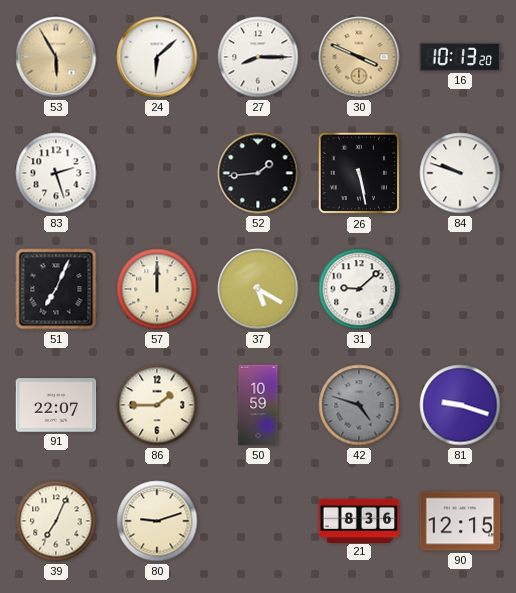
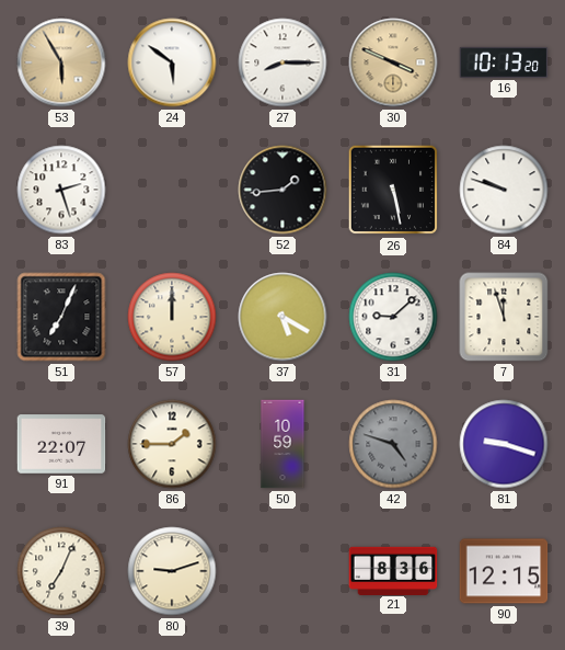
24: 6:08 -> 5:51 (172, 62)
7: none -> 11:57 (504, 317)
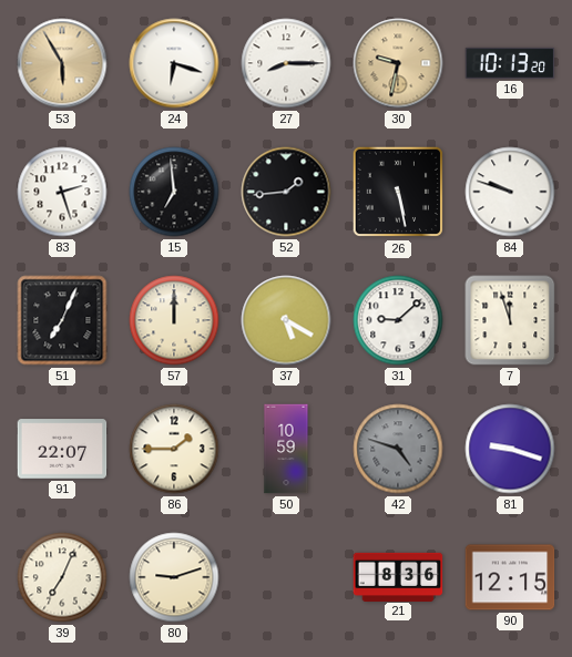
24: 5:51 -> 6:18 (174, 63)
30: 3:49 -> 9:32 (398, 63)
15: none -> 6:59 (174, 192)
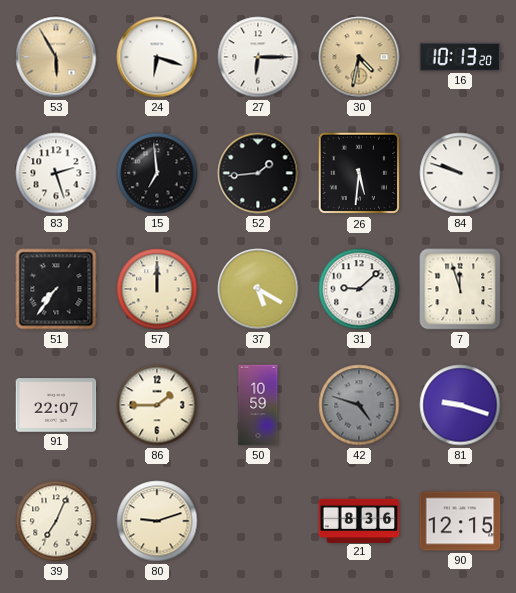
27: 8:15 -> 6:15 (258, 57)
30: 9:32 -> 4:32 (359, 57)
26: 5:28 -> 5:31 (359, 173)
51: 7:04 -> 7:36 (56, 289)
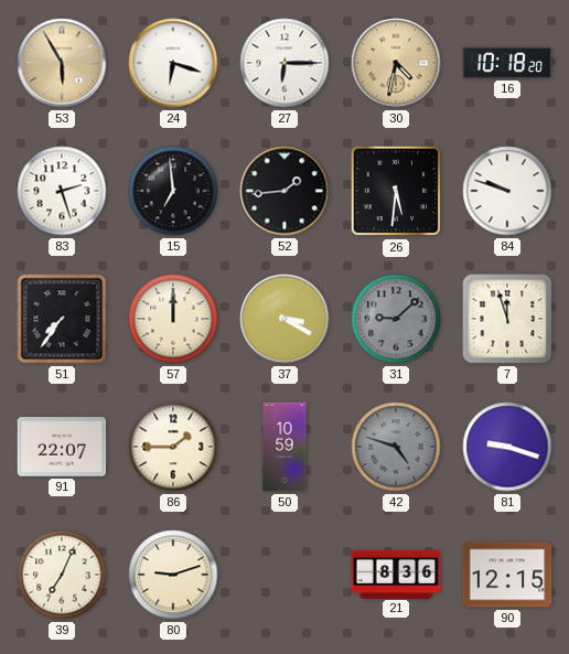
16: 10:13 -> 10:18 (507, 63)
37: 5:20 -> 3:20 (284, 319)
31 dial: white -> grey (396, 319)
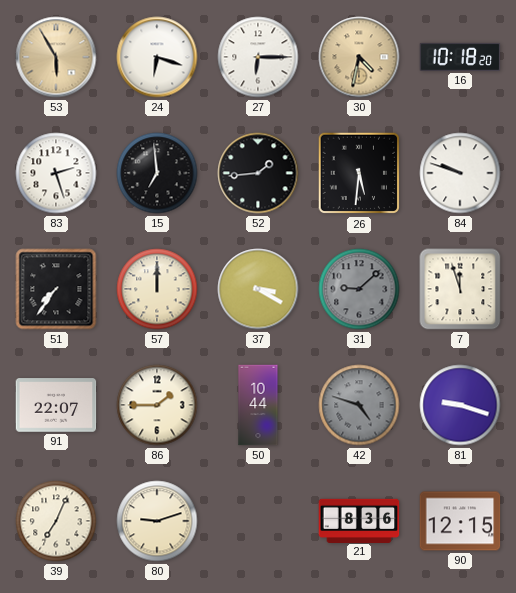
50: 10:59 -> 10:44 (258, 405)
